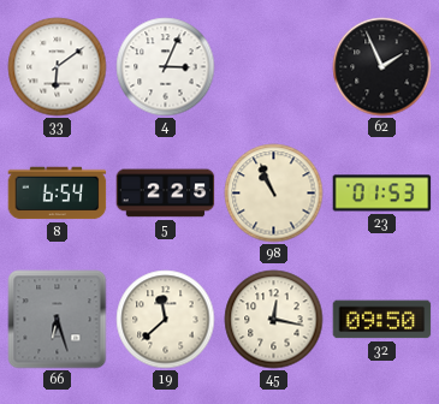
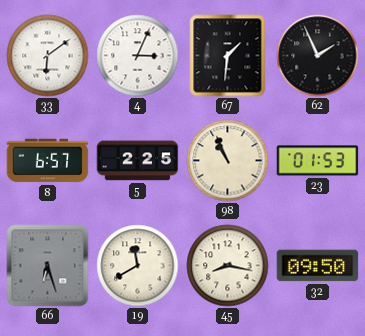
67: none -> 1:31 (228, 56)
8: 6:54 -> 6:57 (48, 161)
19: 11:38 -> 11:40 (138, 266)
45: 12:17 -> 8:17 (228, 266)
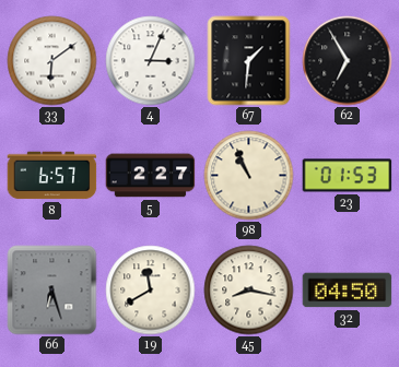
62: 1:56 -> 6:55 (348, 61)
5: 2:25 -> 2:27 (151, 176)
32: 09:50 -> 04:50 (348, 291)
